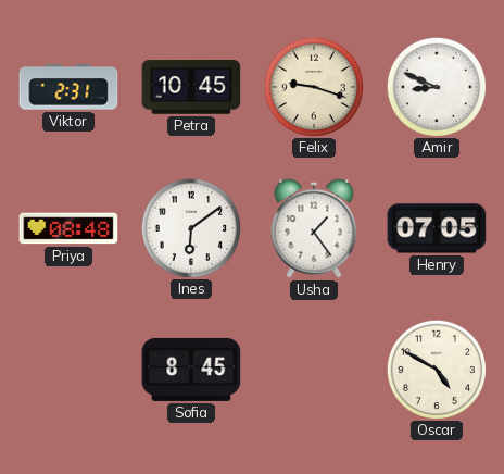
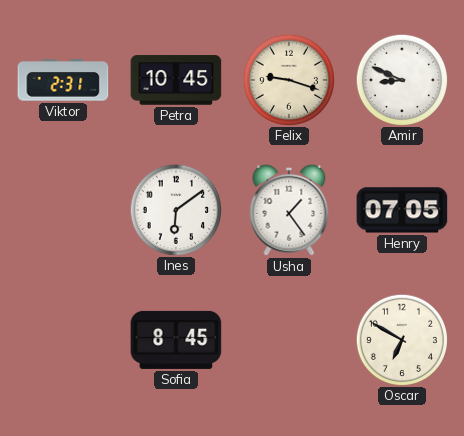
Priya: 08:48 -> none (68, 228)
Oscar: 4:50 -> 6:50 (401, 339)
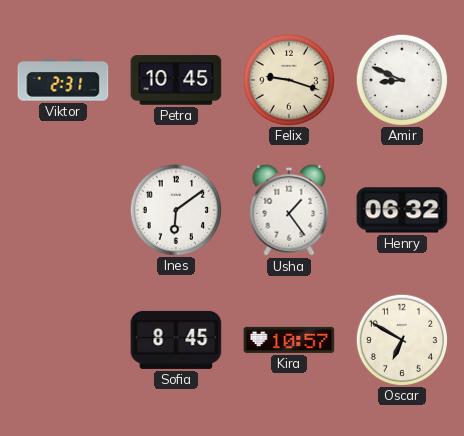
Henry: 07:05 -> 06:32 (402, 210)
Kira: none -> 10:57 (289, 340)
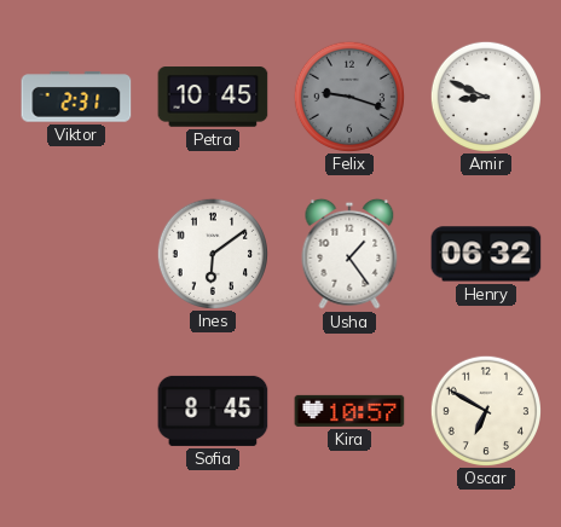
Felix dial: cream -> grey (348, 95)
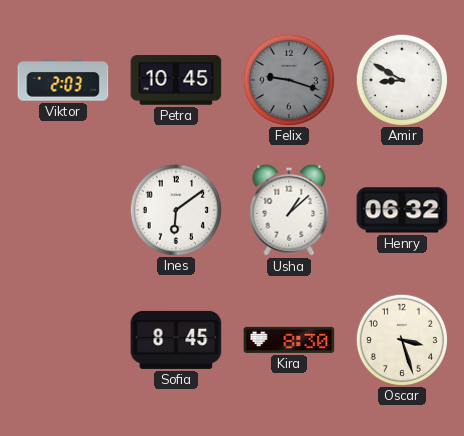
Viktor: 2:31 -> 2:03 (63, 80)
Amir: 8:49 -> 8:50 (401, 79)
Usha: 1:24 -> 1:08 (289, 210)
Kira: 10:57 -> 8:30 (289, 340)
Oscar: 6:50 -> 3:27 (401, 339)
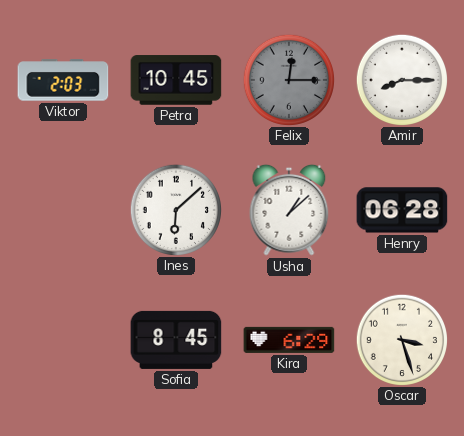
Felix: 9:18 -> 12:15 (288, 79)
Amir: 8:50 -> 8:15 (401, 79)
Ines: 6:09 -> 6:08 (175, 209)
Henry: 06:32 -> 06:28 (402, 210)
Kira: 8:30 -> 6:29 (289, 340)
